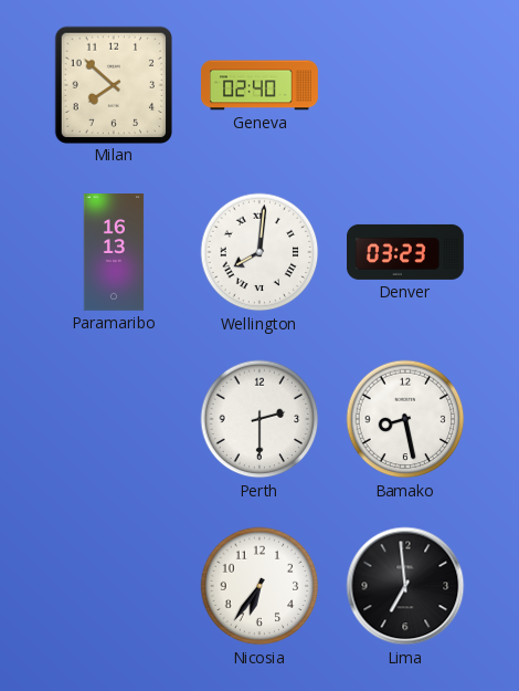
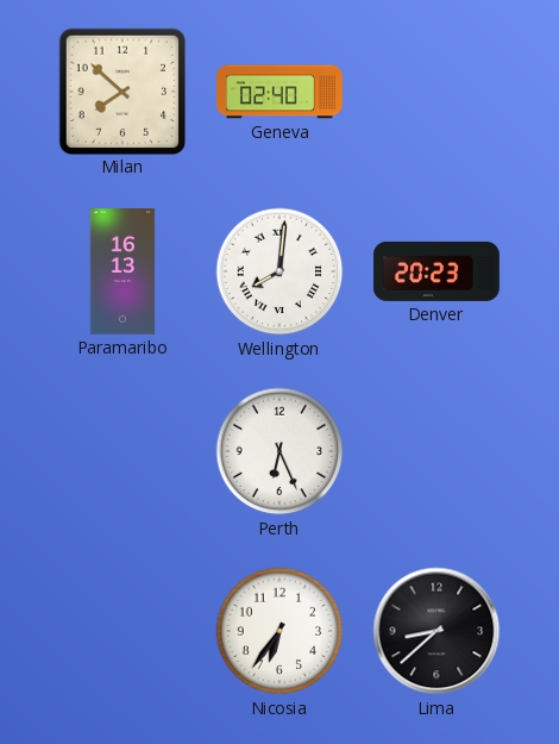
Denver: 03:23 -> 20:23 (438, 271)
Perth: 2:30 -> 6:26 (279, 451)
Bamako: 8:28 -> none (405, 419)
Lima: 6:59 -> 8:38 (436, 631)
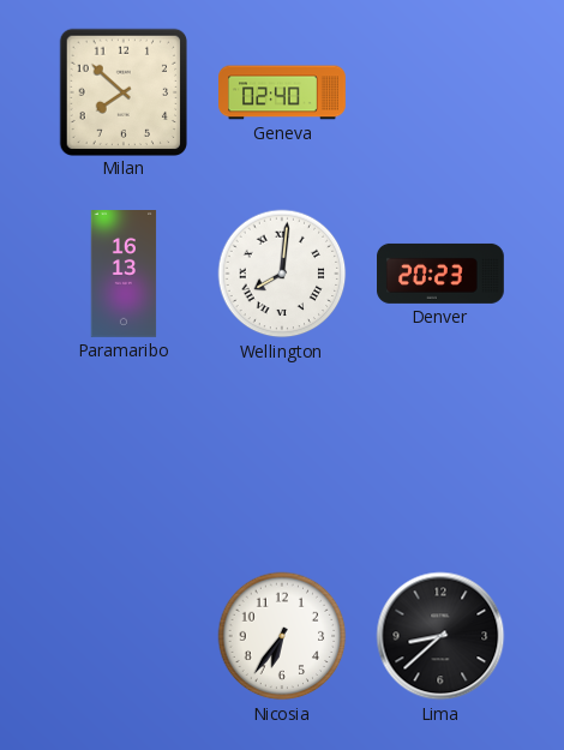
Perth: 6:26 -> none (279, 451)
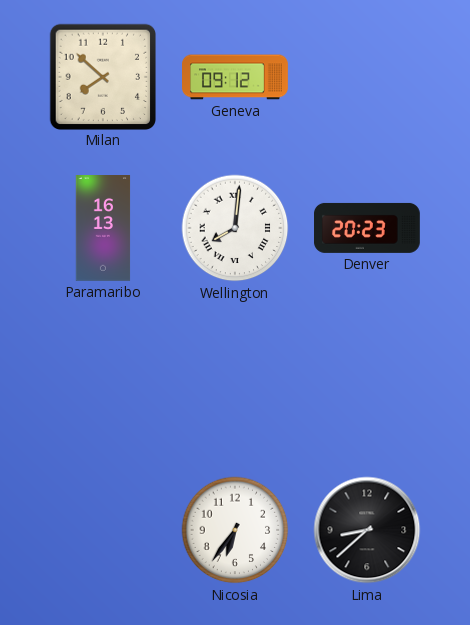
Geneva: 02:40 -> 09:12 (236, 77)
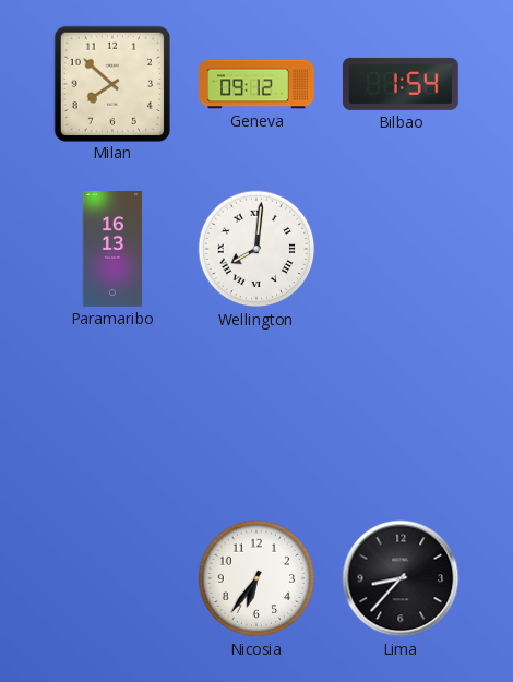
Bilbao: none -> 1:54 (401, 84)
Denver: 20:23 -> none (368, 228)
Lima: 8:38 -> 8:37 (401, 578)
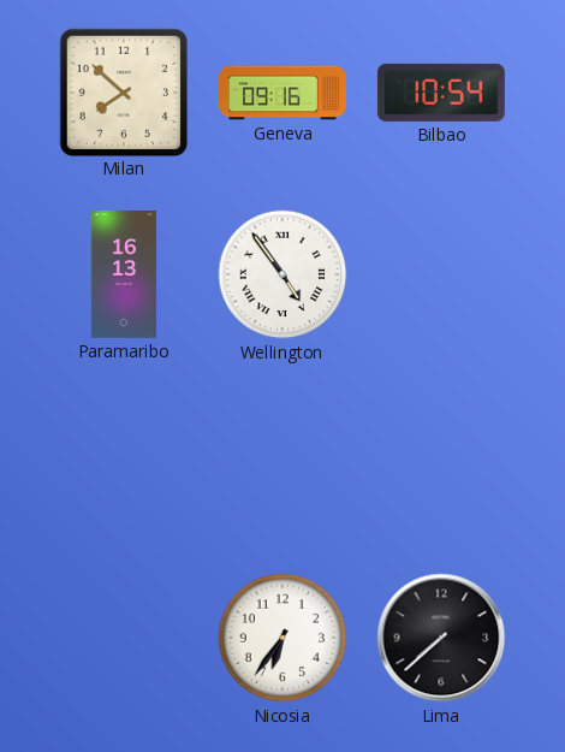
Geneva: 09:12 -> 09:16 (284, 93)
Bilbao: 1:54 -> 10:54 (441, 93)
Wellington: 8:01 -> 4:54 (282, 274)
Lima: 8:37 -> 7:38 (441, 638)
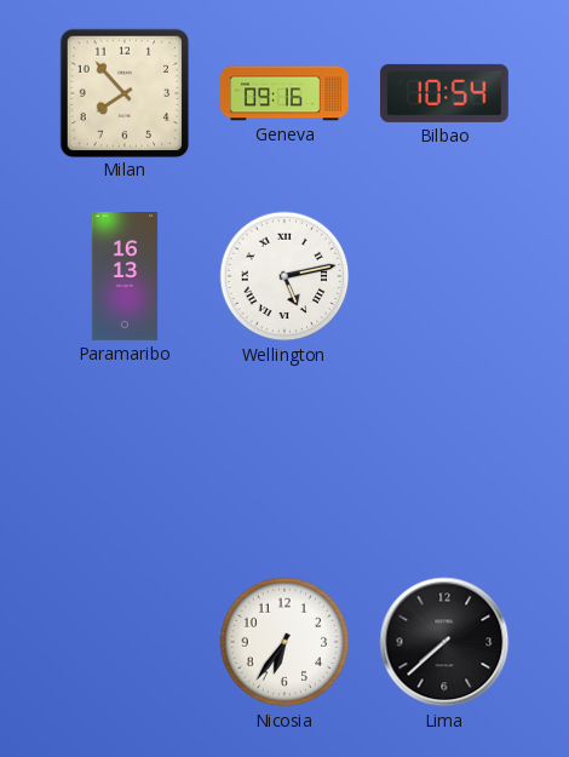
Milan: 7:52 -> 7:53 (123, 92)
Wellington: 4:54 -> 5:13 (284, 276)
